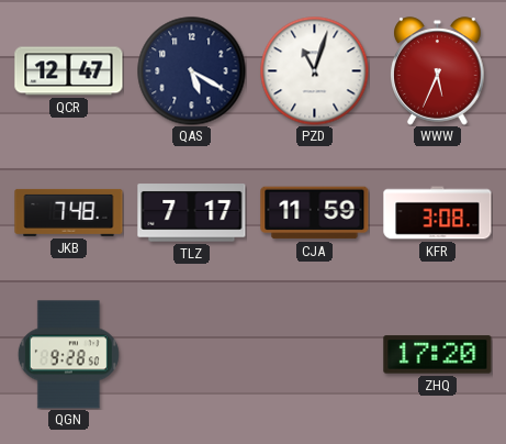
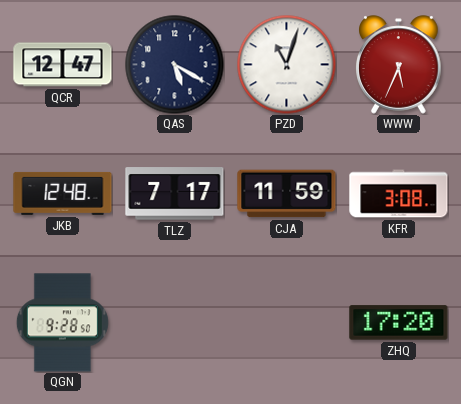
JKB: 7:48 -> 12:48 (63, 193)
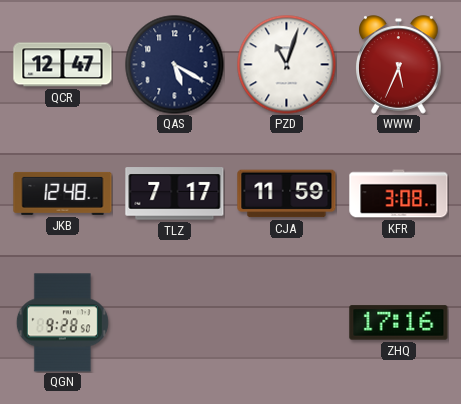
ZHQ: 17:20 -> 17:16 (399, 323)
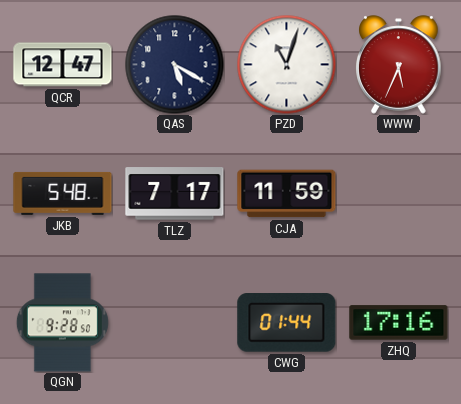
JKB: 12:48 -> 5:48 (63, 193)
KFR: 3:08 -> none (399, 194)
CWG: none -> 01:44 (287, 323)
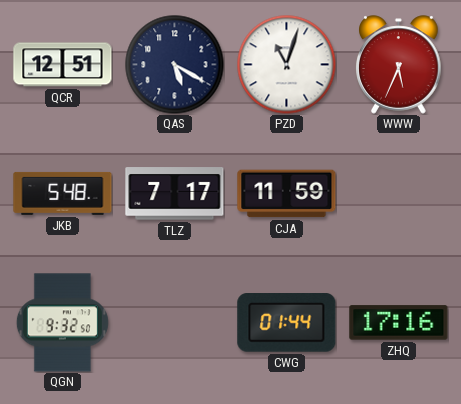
QCR: 12:47 -> 12:51 (63, 65)
QGN: 9:28 -> 9:32 (62, 323)
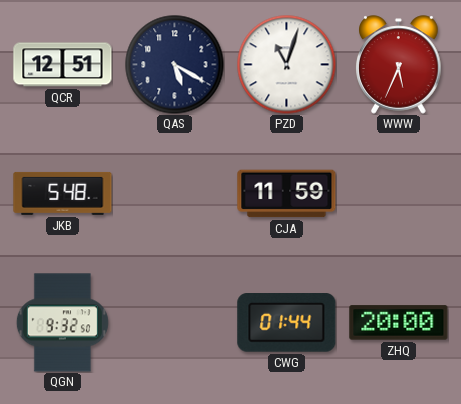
TLZ: 7:17 -> none (175, 194)
ZHQ: 17:16 -> 20:00 (399, 323)
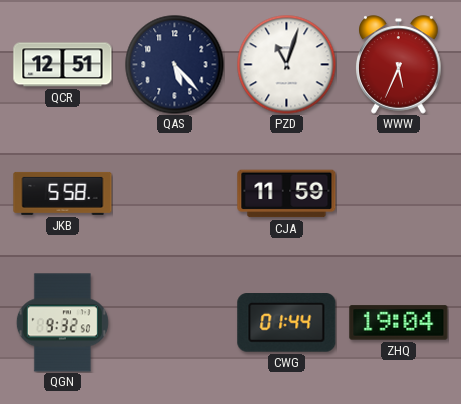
QAS: 5:20 -> 5:23 (175, 65)
JKB: 5:48 -> 5:58 (63, 193)
ZHQ: 20:00 -> 19:04 (399, 323)
